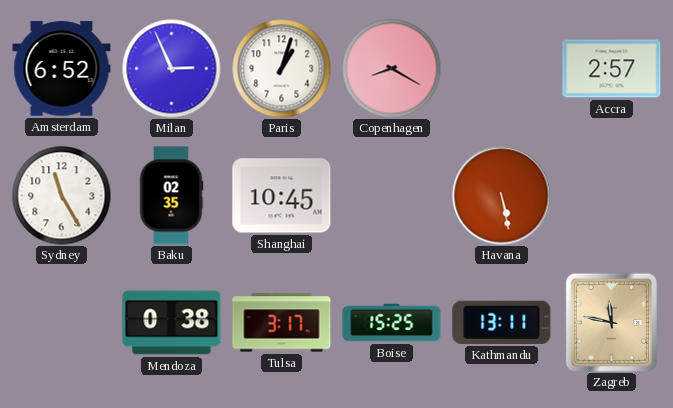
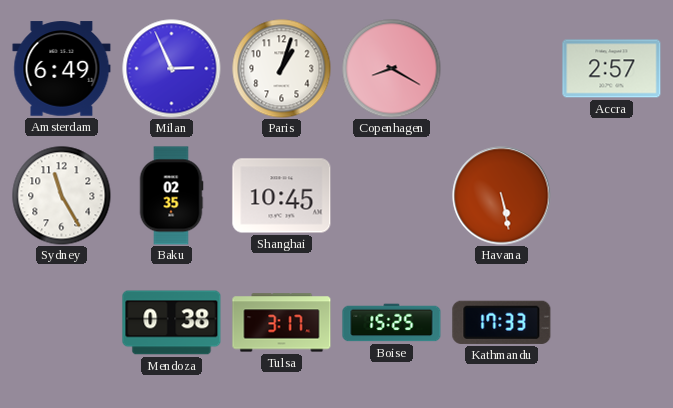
Amsterdam: 6:52 -> 6:49 (62, 69)
Kathmandu: 13:11 -> 17:33 (502, 322)
Zagreb: 11:47 -> none (611, 322)
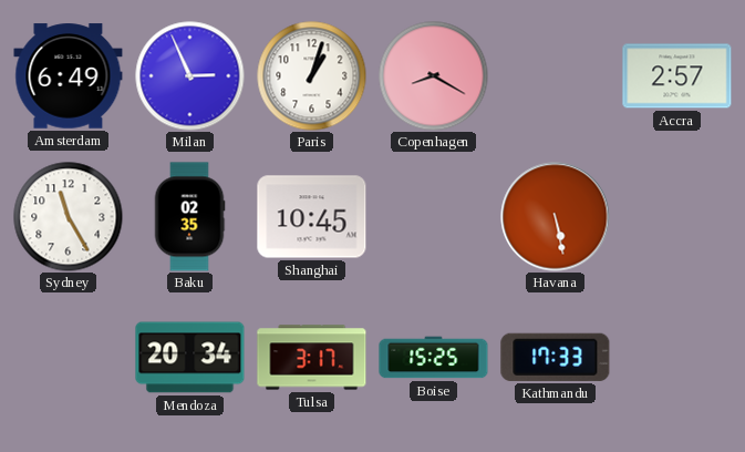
Mendoza: 0:38 -> 20:34 (190, 358)
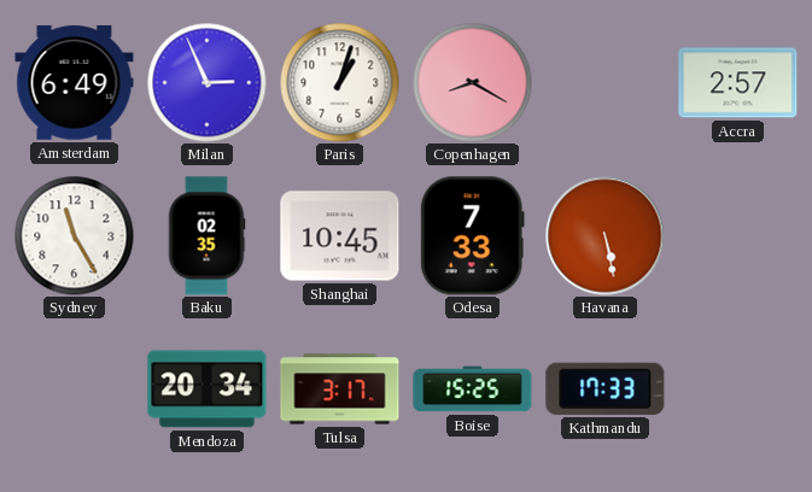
Odesa: none -> 7:33 (472, 236)
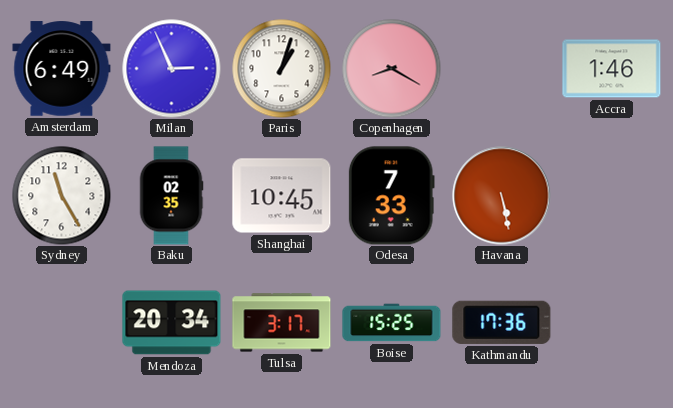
Accra: 2:57 -> 1:46 (612, 69)
Kathmandu: 17:33 -> 17:36 (502, 322)
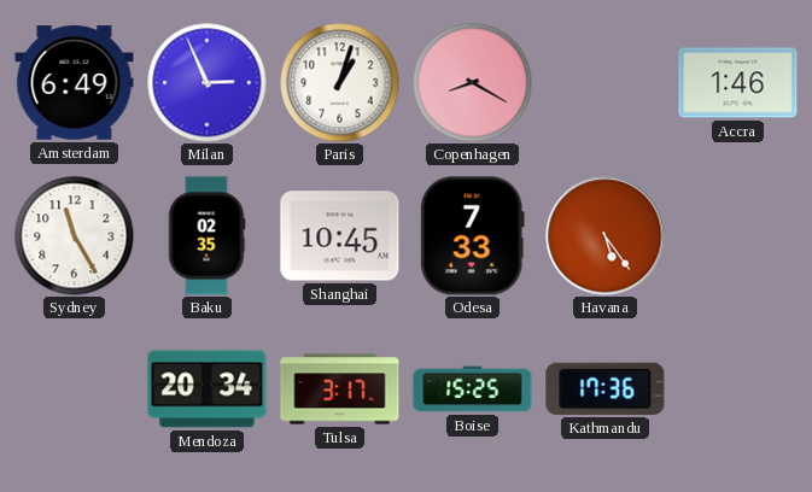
Havana: 5:28 -> 5:24 (606, 236)
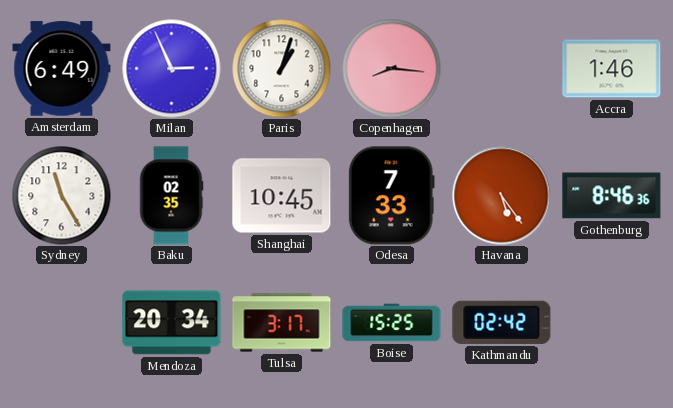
Copenhagen: 8:20 -> 8:16 (392, 69)
Gothenburg: none -> 8:46 (612, 196)
Kathmandu: 17:36 -> 02:42 (502, 322)
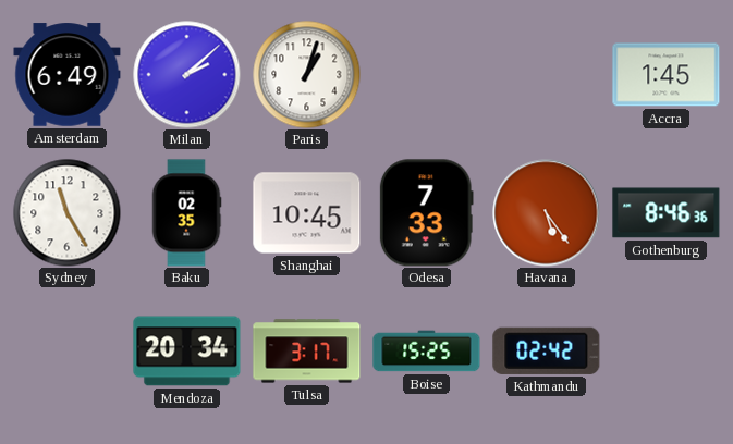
Milan: 2:56 -> 2:08 (187, 75)
Copenhagen: 8:16 -> none (392, 69)
Accra: 1:46 -> 1:45 (667, 75)
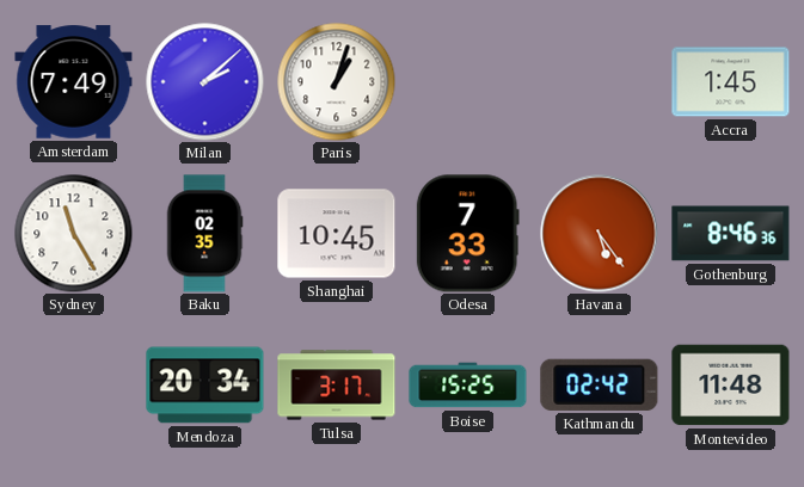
Amsterdam: 6:49 -> 7:49 (74, 82)
Montevideo: none -> 11:48 (731, 386)
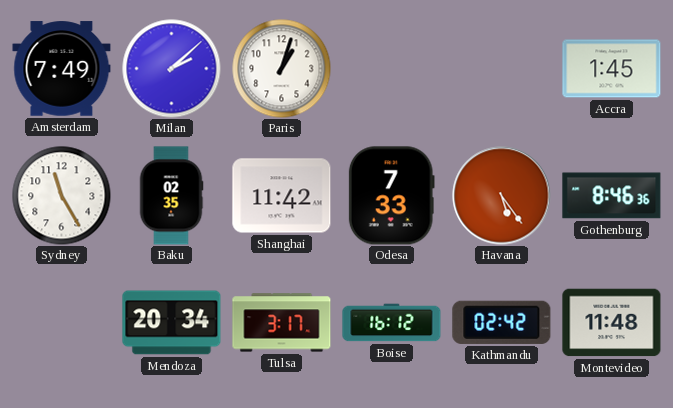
Shanghai: 10:45 -> 11:42 (282, 196)
Boise: 15:25 -> 16:12 (392, 323)
